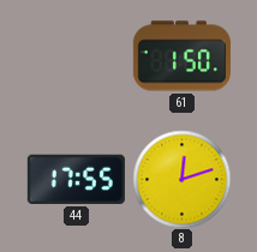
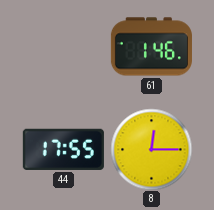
61: 1:50 -> 1:46 (151, 47)
8: 12:12 -> 12:15 (151, 149)
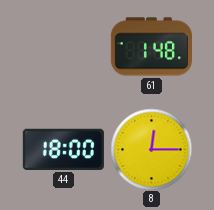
61: 1:46 -> 1:48 (151, 47)
44: 17:55 -> 18:00 (63, 149)
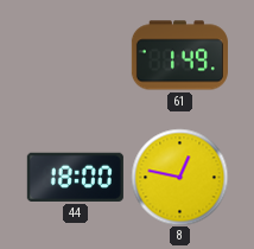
61: 1:48 -> 1:49 (179, 56)
8: 12:15 -> 12:47 (179, 177)
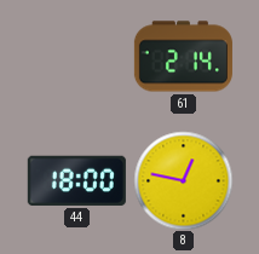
61: 1:49 -> 2:14 (183, 57)
